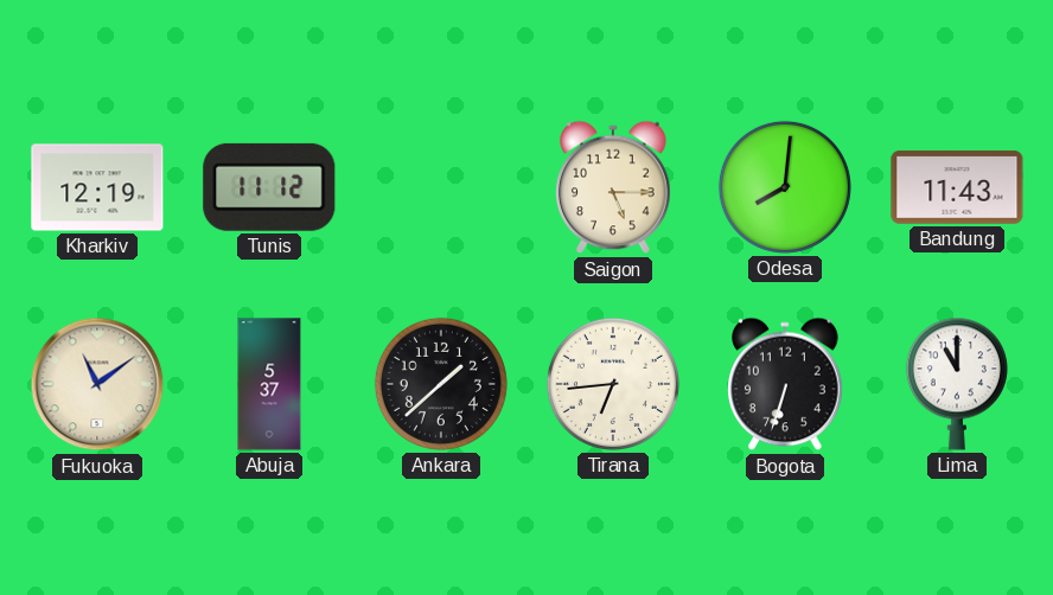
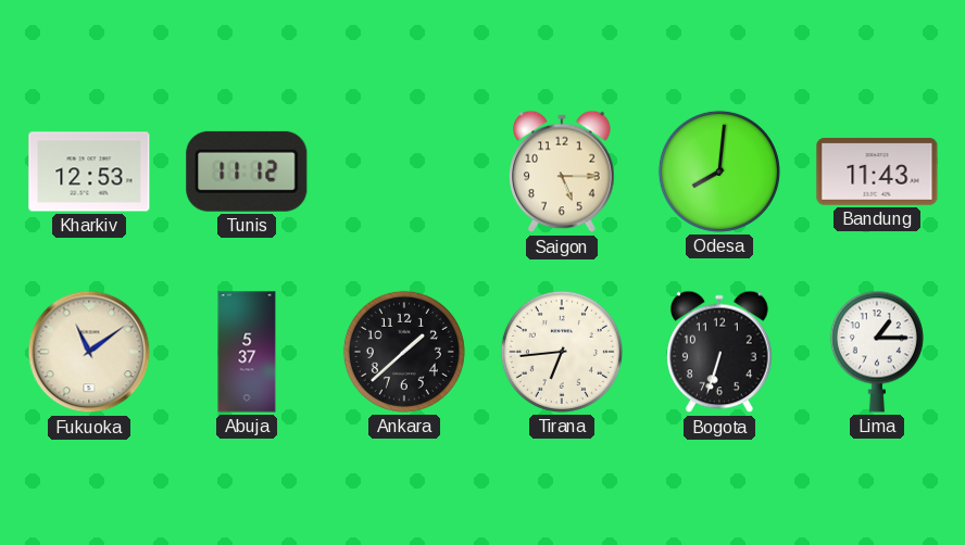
Kharkiv: 12:19 -> 12:53 (89, 172)
Lima: 11:00 -> 1:15 (877, 352)
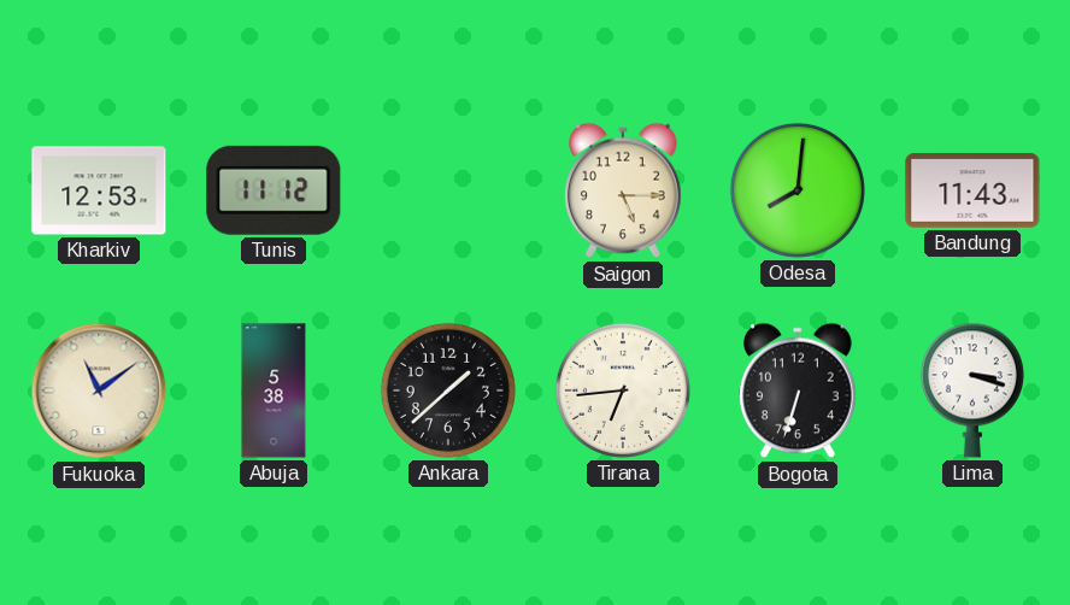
Abuja: 5:37 -> 5:38 (274, 390)
Lima: 1:15 -> 3:18 (972, 390)
